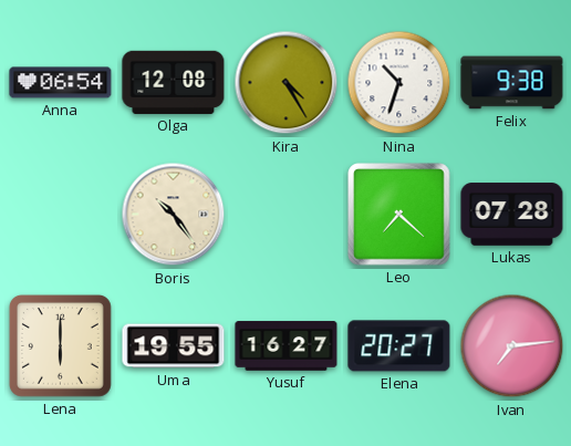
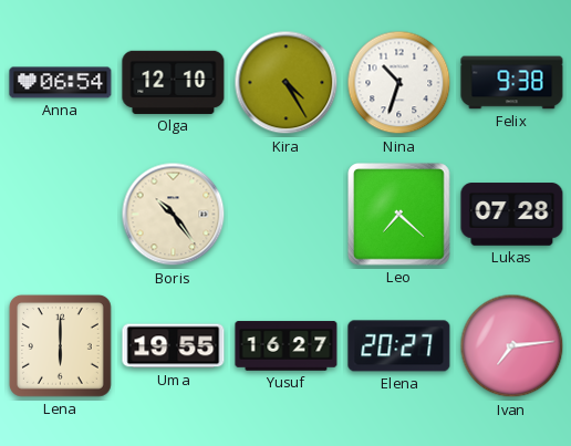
Olga: 12:08 -> 12:10 (174, 82)
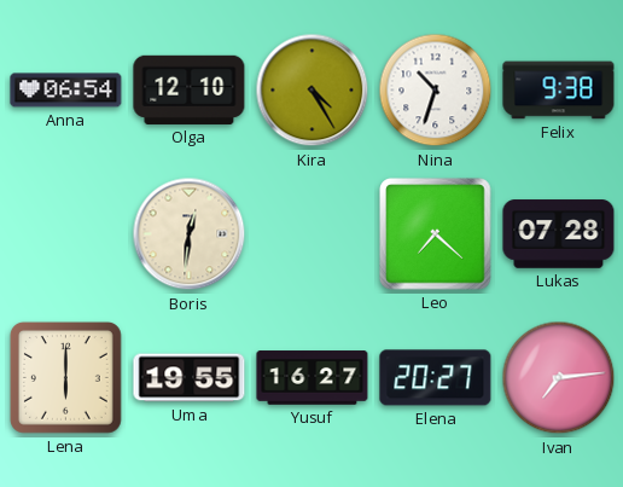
Boris: 10:24 -> 12:31 (190, 234)
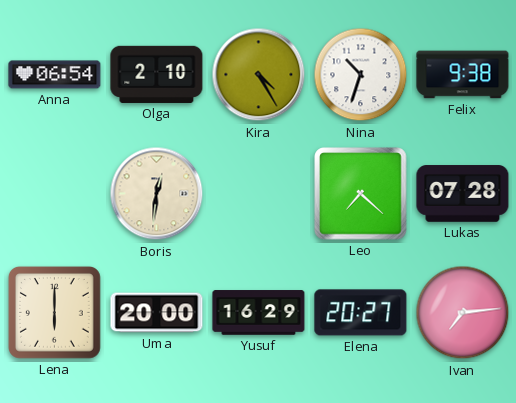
Olga: 12:10 -> 2:10 (157, 74)
Uma: 19:55 -> 20:00 (157, 313)
Yusuf: 16:27 -> 16:29 (259, 313)
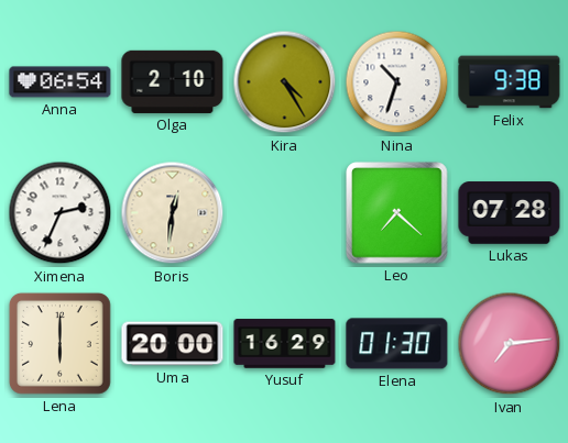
Ximena: none -> 2:34 (61, 213)
Elena: 20:27 -> 01:30 (397, 344)
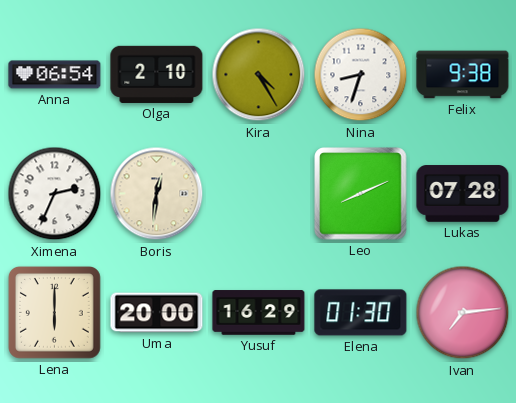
Nina: 10:33 -> 8:33 (361, 75)
Leo: 7:22 -> 8:11 (361, 194)
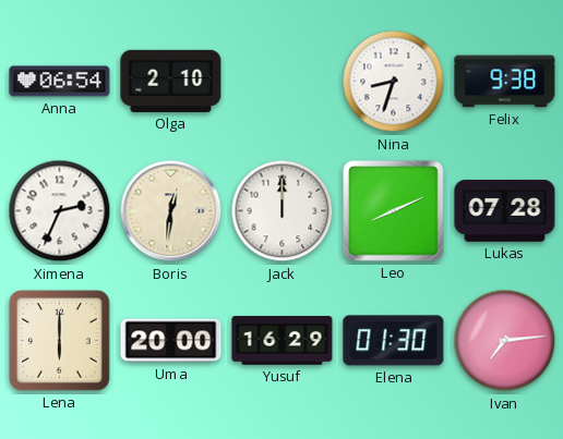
Kira: 4:25 -> none (259, 75)
Jack: none -> 12:00 (283, 211)
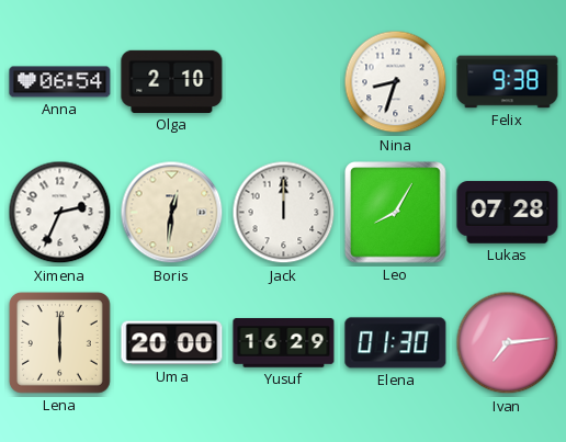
Leo: 8:11 -> 8:05 (396, 213)
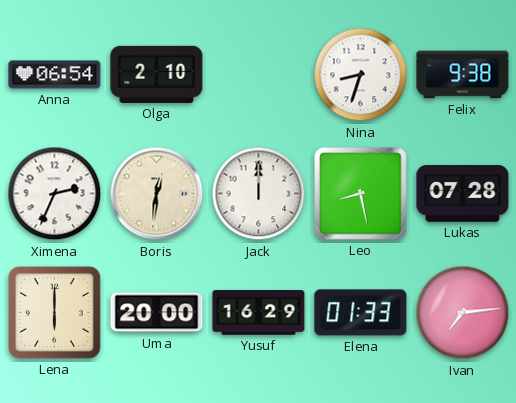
Leo: 8:05 -> 8:28 (361, 194)
Elena: 01:30 -> 01:33 (361, 313)
